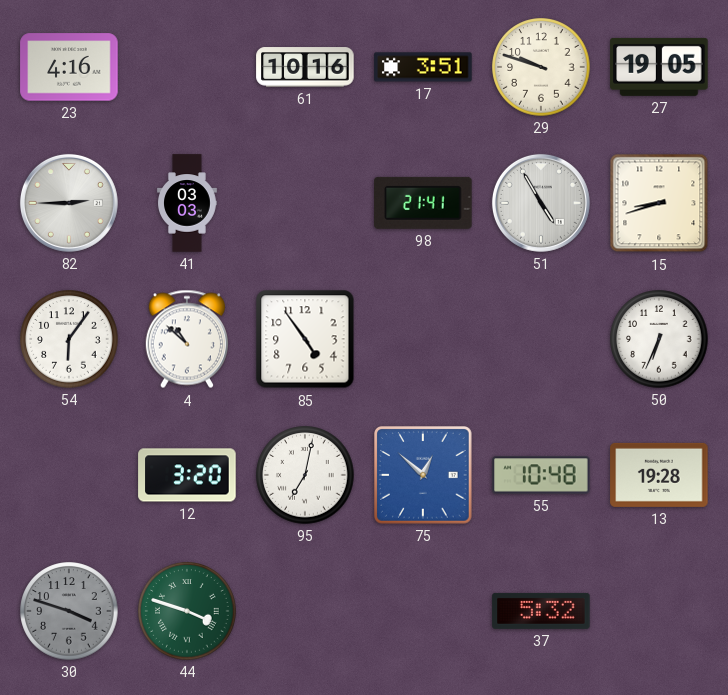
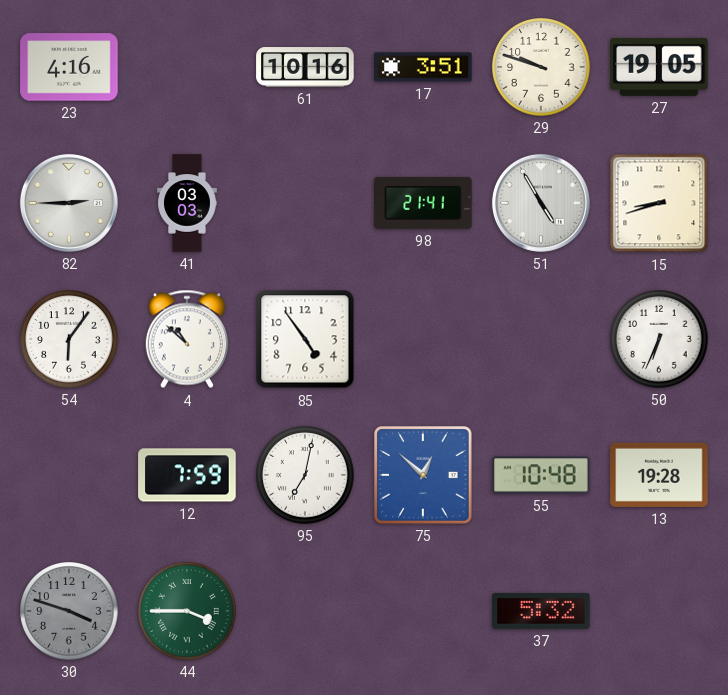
12: 3:20 -> 7:59 (187, 475)
44: 3:48 -> 3:45 (187, 611)
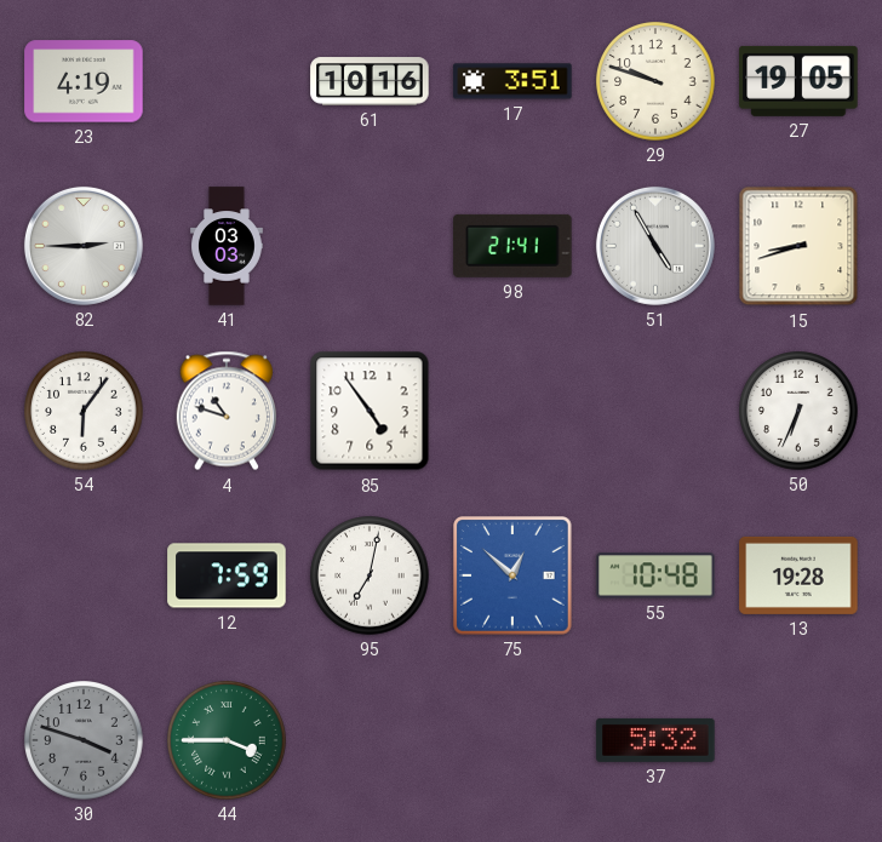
23: 4:16 -> 4:19 (84, 81)
4: 10:52 -> 10:48 (225, 411)
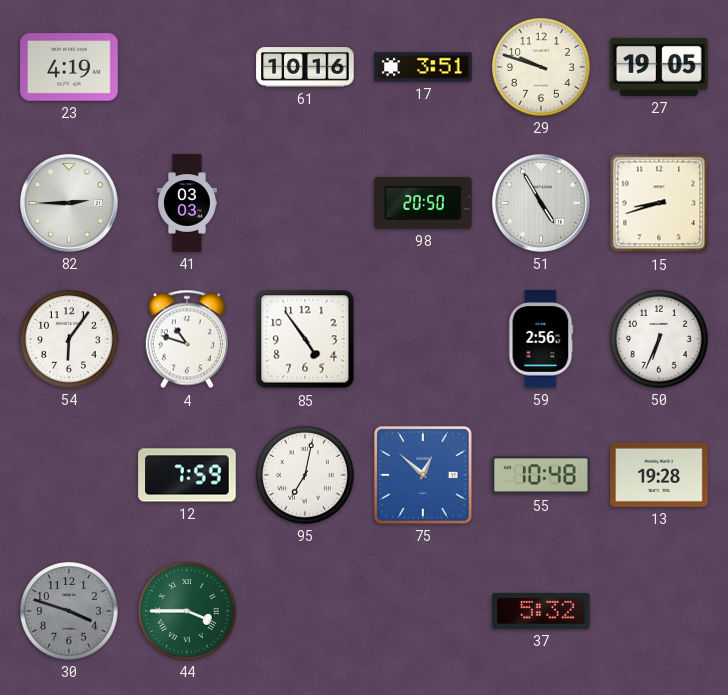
98: 21:41 -> 20:50 (423, 203)
59: none -> 2:56 (541, 339)
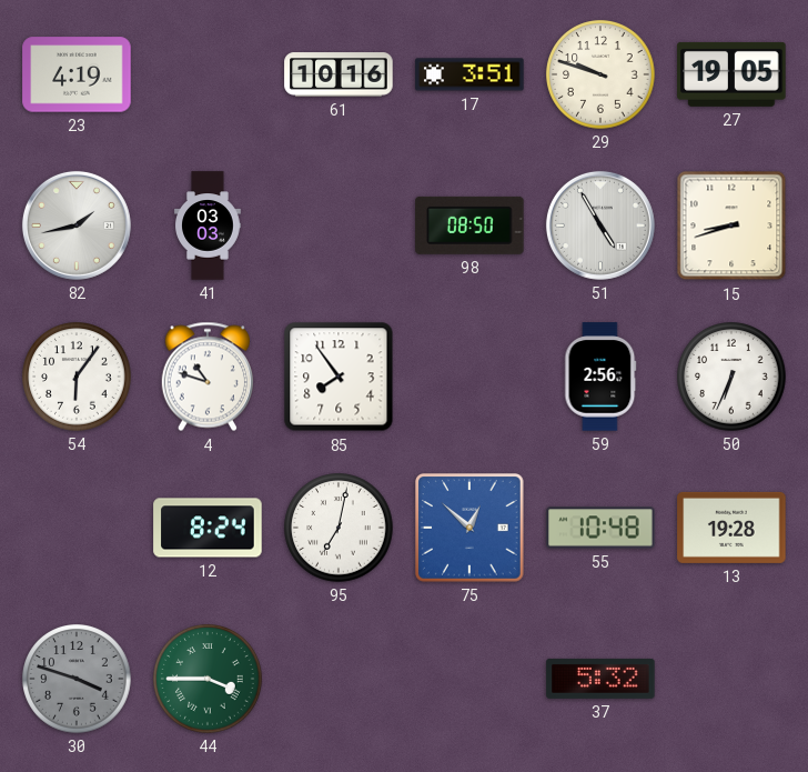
82: 2:45 -> 1:43 (77, 225)
98: 20:50 -> 08:50 (469, 225)
85: 4:54 -> 7:54 (339, 377)
12: 7:59 -> 8:24 (208, 528)
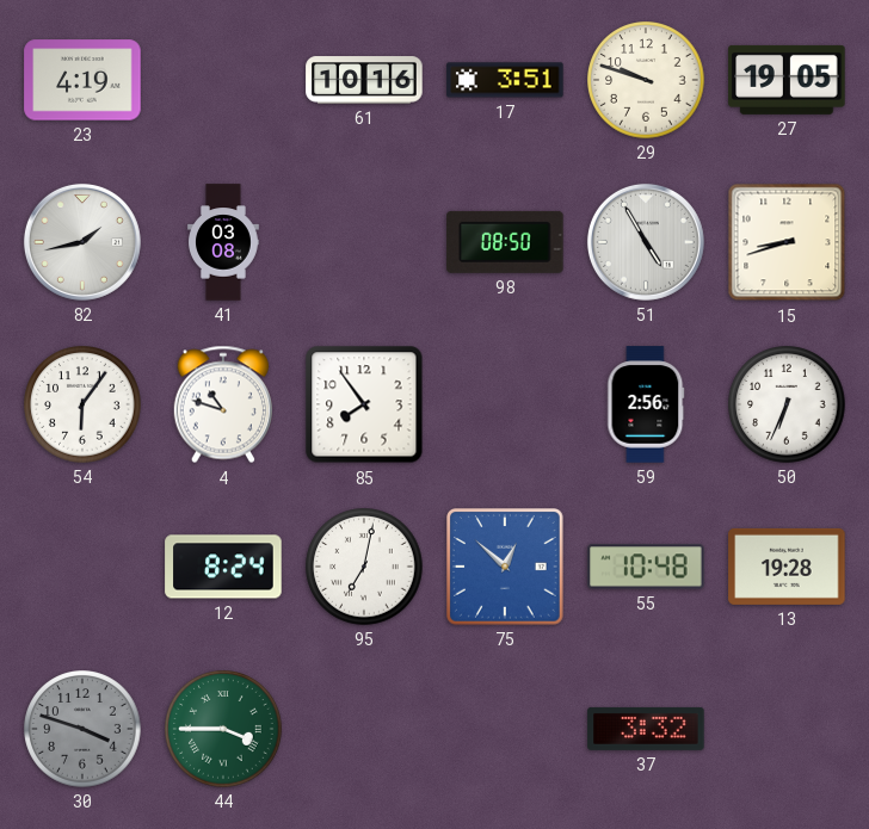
41: 03:03 -> 03:08 (224, 242)
37: 5:32 -> 3:32 (646, 729)
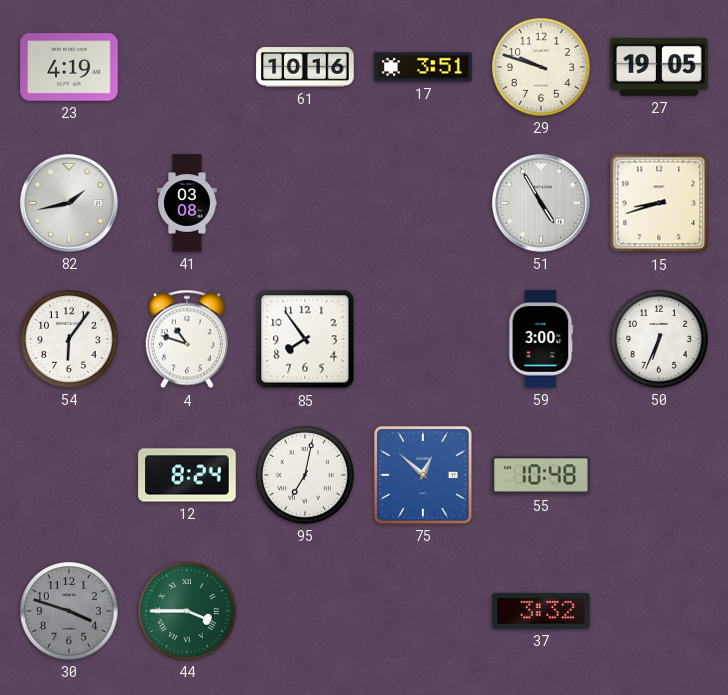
98: 08:50 -> none (505, 242)
59: 2:56 -> 3:00 (541, 339)
13: 19:28 -> none (787, 567)
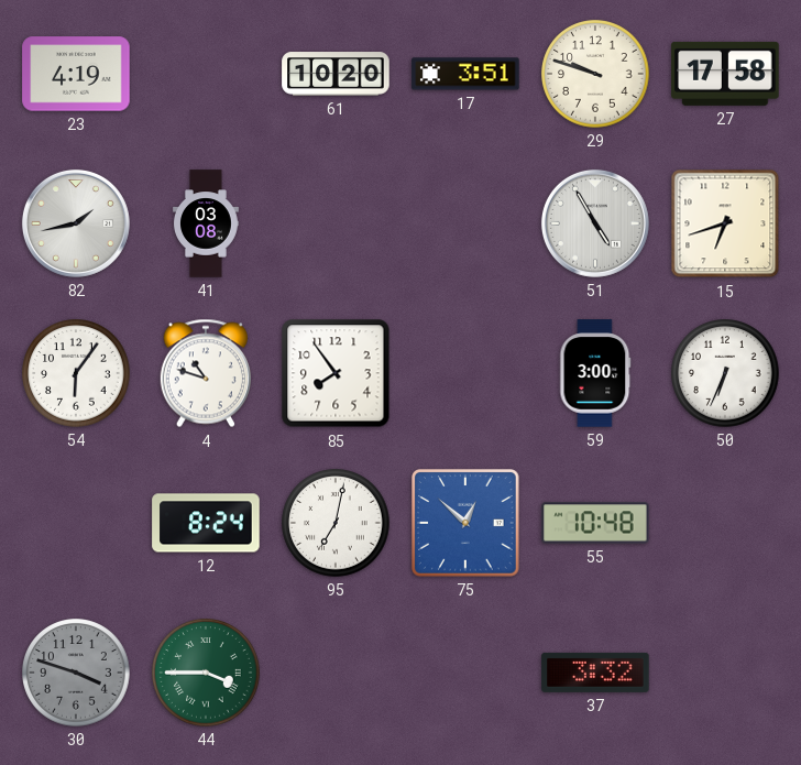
61: 10:16 -> 10:20 (336, 74)
27: 19:05 -> 17:58 (725, 74)
15: 8:42 -> 6:42 (725, 223)
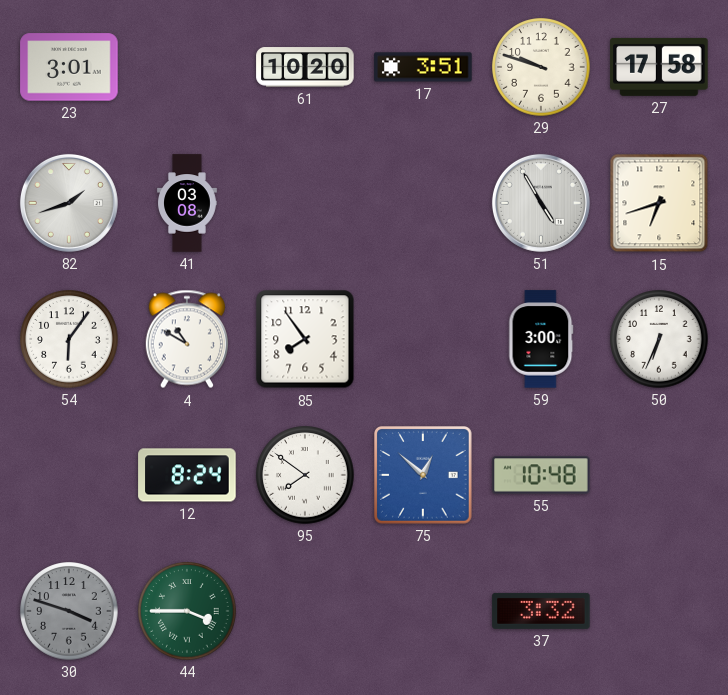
23: 4:19 -> 3:01 (69, 67)
82: 1:43 -> 1:42 (69, 203)
4: 10:48 -> 10:50 (186, 339)
95: 7:02 -> 7:51 (305, 475)
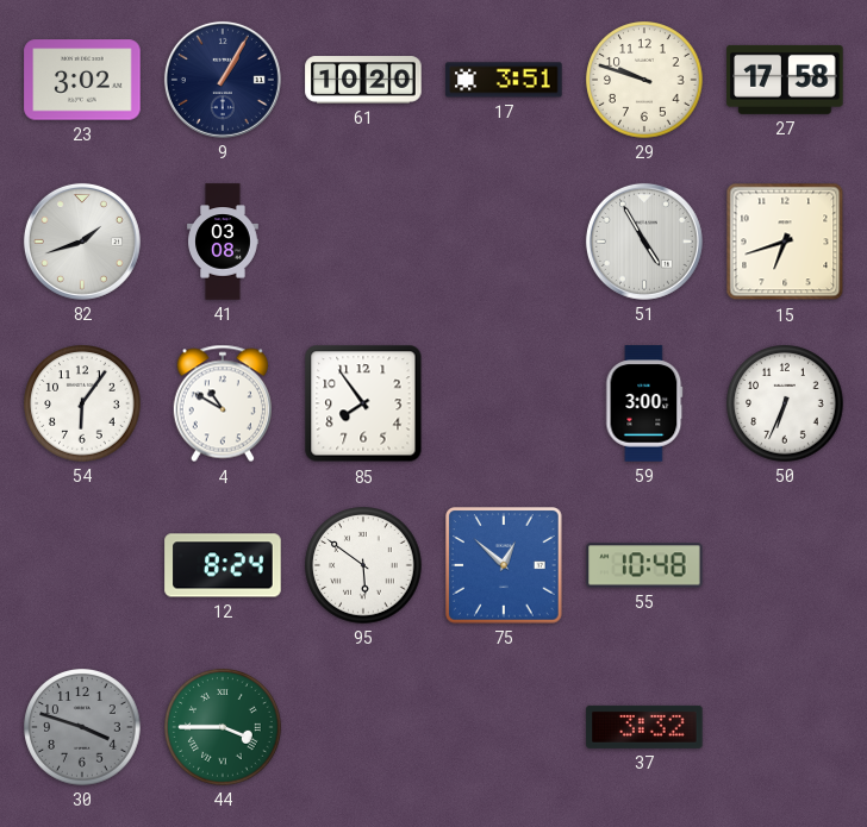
23: 3:01 -> 3:02 (82, 80)
9: none -> 1:05 (223, 80)
95: 7:51 -> 5:51 (363, 565)
